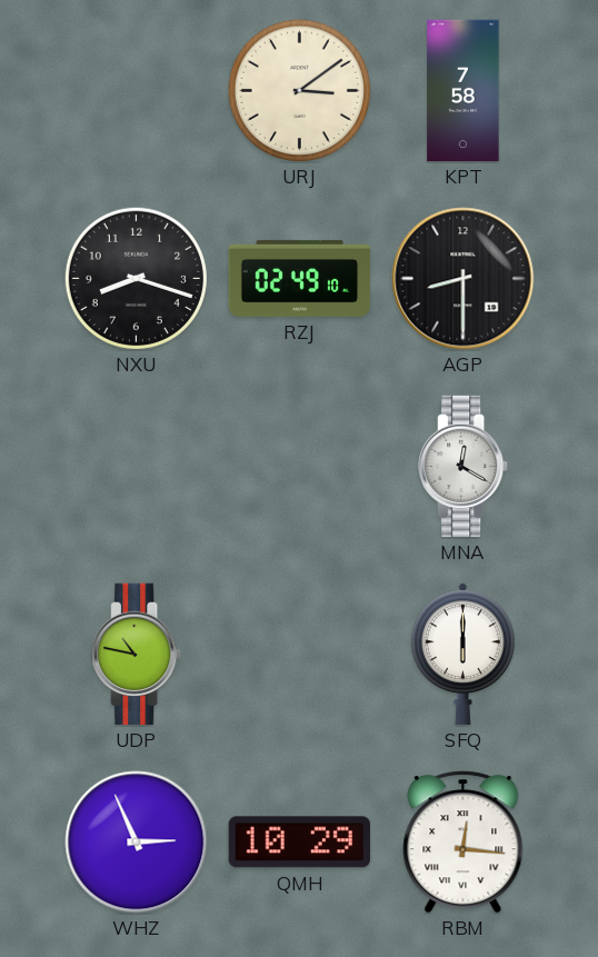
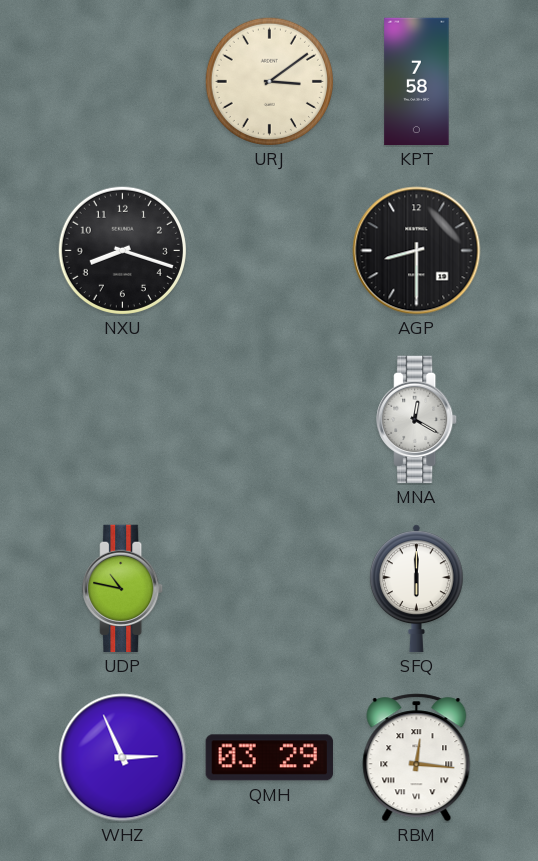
RZJ: 02:49 -> none (300, 278)
QMH: 10:29 -> 03:29 (269, 758)
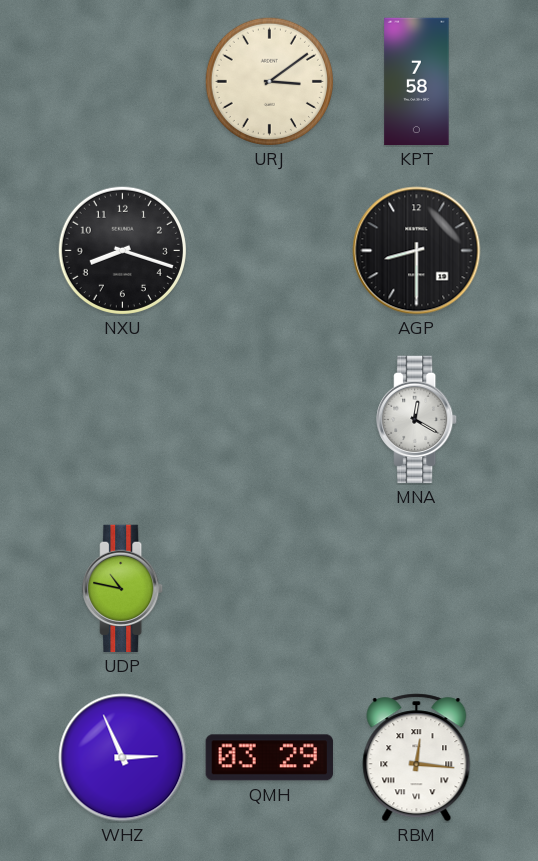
SFQ: 6:00 -> none (416, 589)
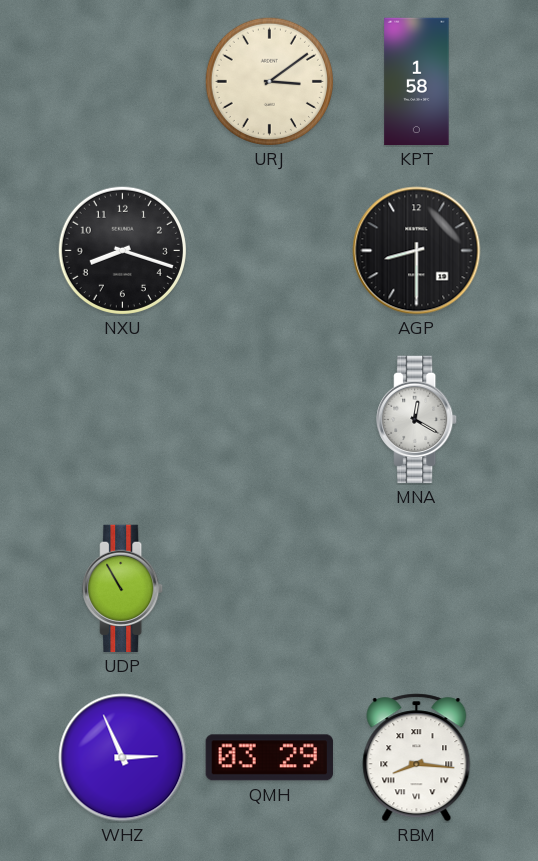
KPT: 7:58 -> 1:58 (417, 82)
UDP: 10:47 -> 10:55 (123, 589)
RBM: 12:16 -> 8:16 (417, 758)
